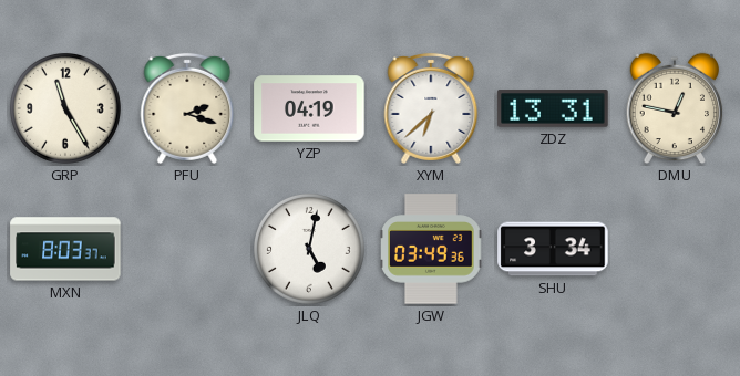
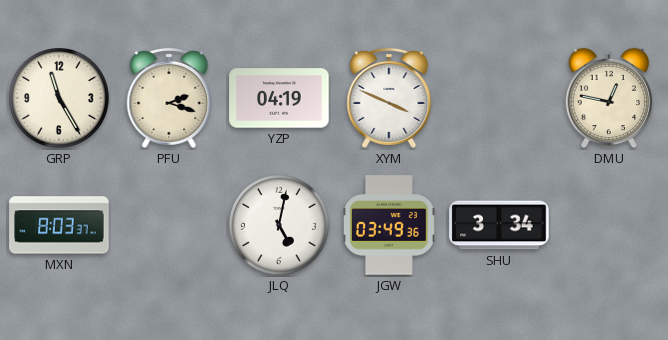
XYM: 6:38 -> 3:49 (389, 98)
ZDZ: 13:31 -> none (553, 108)
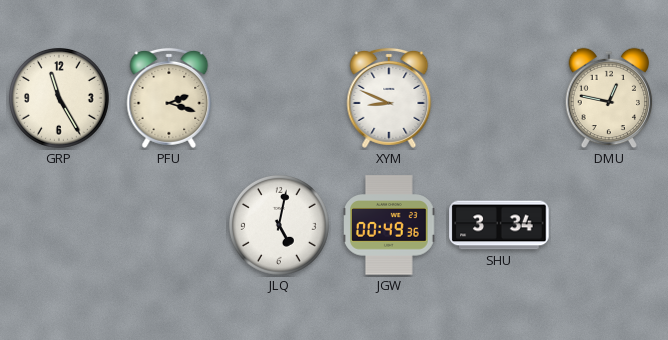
YZP: 04:19 -> none (279, 98)
XYM: 3:49 -> 8:49 (389, 98)
MXN: 8:03 -> none (59, 225)
JGW: 03:49 -> 00:49 (389, 225)
